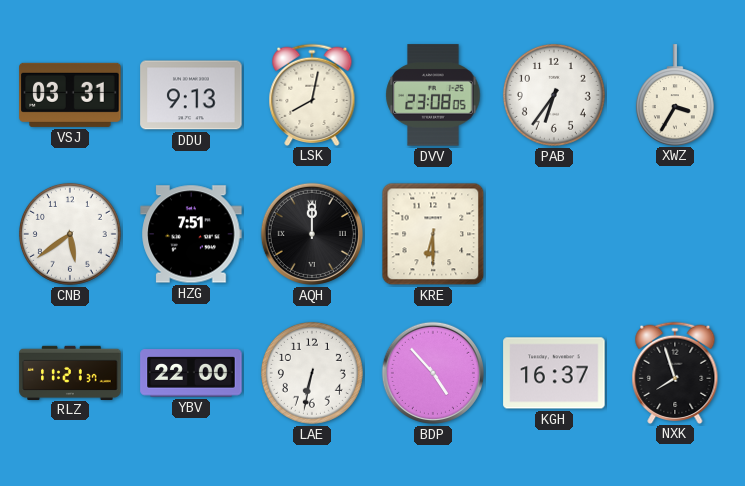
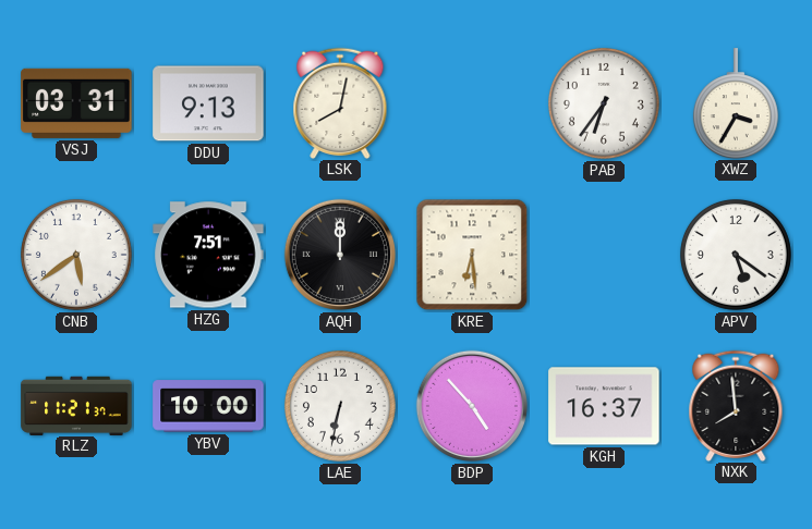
DVV: 23:08 -> none (433, 95)
KRE: 6:30 -> 6:29 (472, 255)
APV: none -> 5:21 (736, 255)
YBV: 22:00 -> 10:00 (208, 406)
NXK: 7:57 -> 7:59 (736, 405)
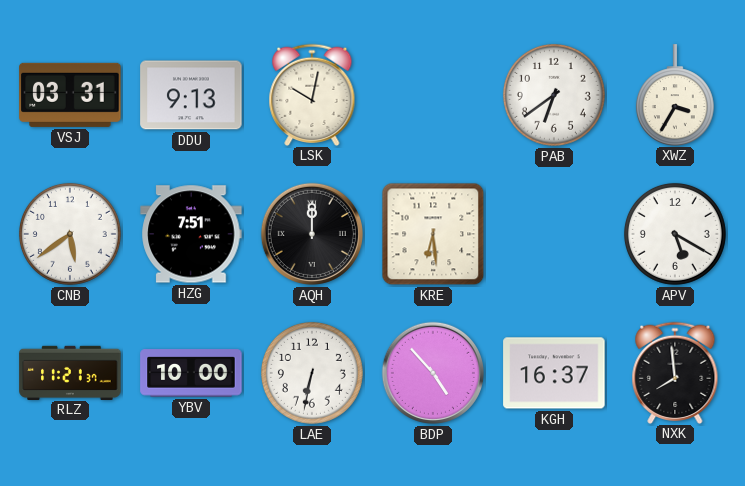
LSK: 8:02 -> 10:02 (312, 94)
PAB: 6:36 -> 6:39 (554, 95)
APV: 5:21 -> 5:20 (675, 234)
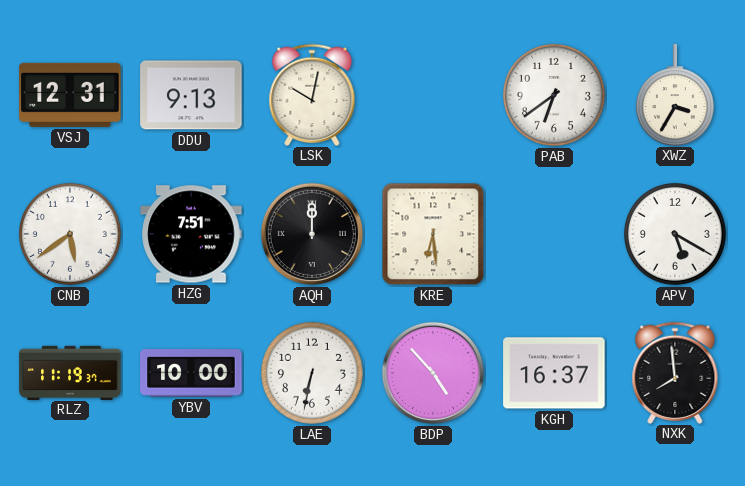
VSJ: 03:31 -> 12:31 (70, 95)
RLZ: 11:21 -> 11:19 (70, 372)
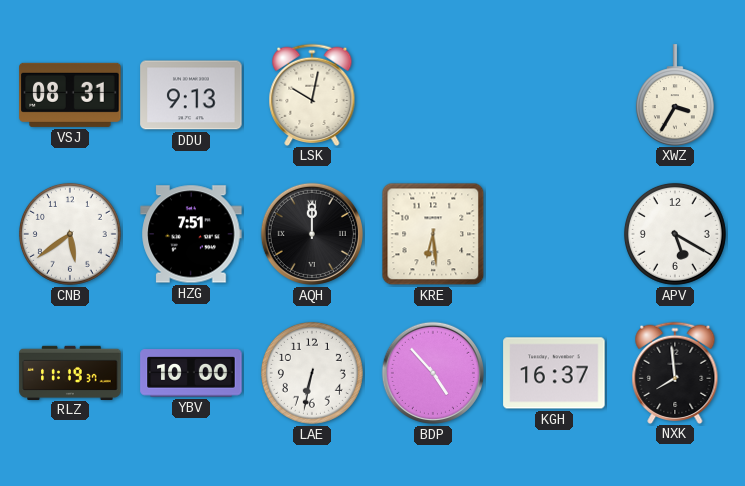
VSJ: 12:31 -> 08:31 (70, 95)
PAB: 6:39 -> none (554, 95)
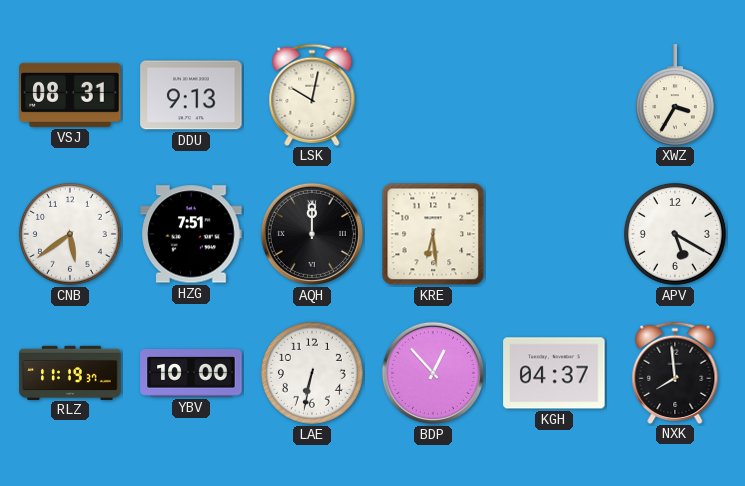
BDP: 4:53 -> 12:53 (433, 373)
KGH: 16:37 -> 04:37 (554, 373)
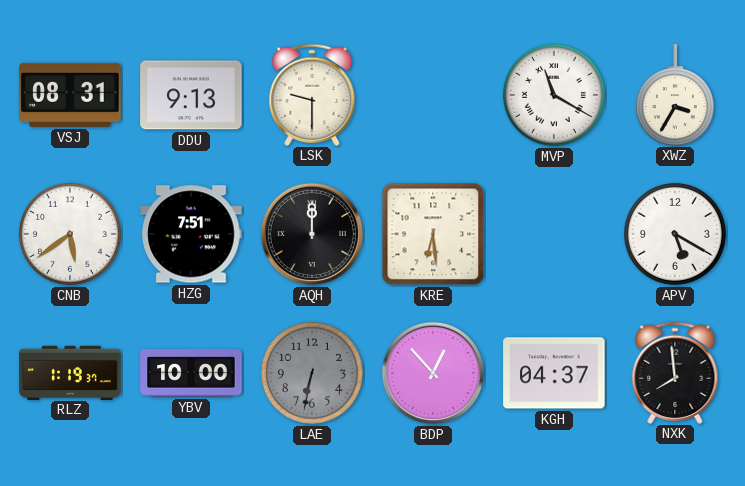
LSK: 10:02 -> 9:30 (312, 94)
MVP: none -> 11:20 (554, 95)
RLZ: 11:19 -> 1:19 (70, 372)
LAE dial: white -> grey (312, 373)
